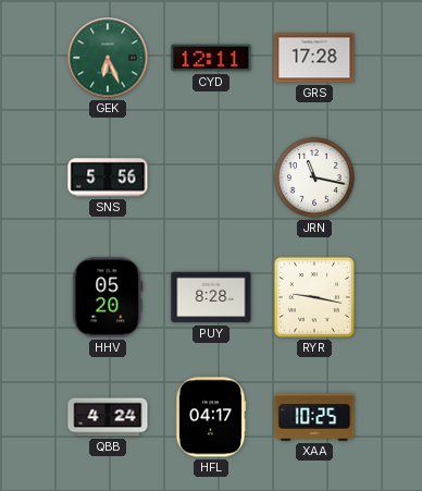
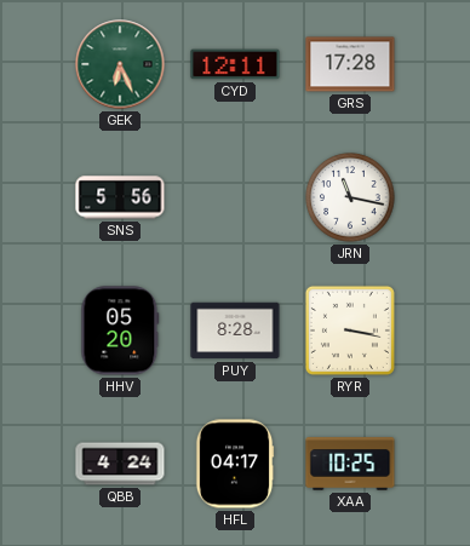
RYR: 9:17 -> 3:17 (350, 331)
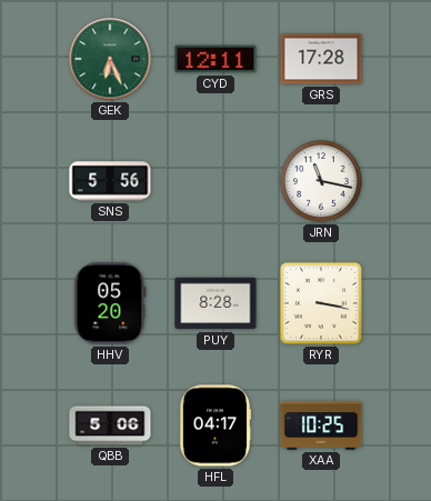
QBB: 4:24 -> 5:06 (110, 425)
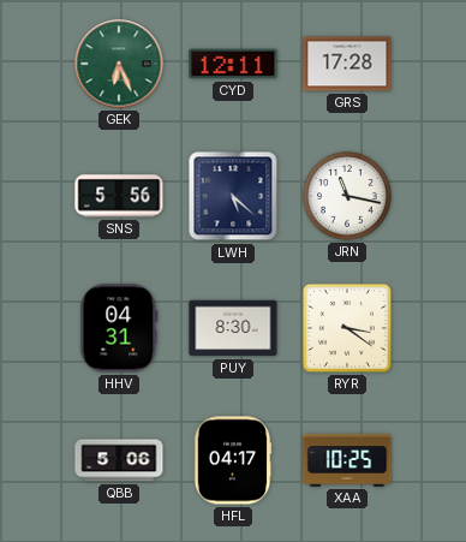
LWH: none -> 5:22 (233, 196)
HHV: 05:20 -> 04:31 (119, 328)
PUY: 8:28 -> 8:30 (233, 328)
RYR: 3:17 -> 3:21 (347, 328)
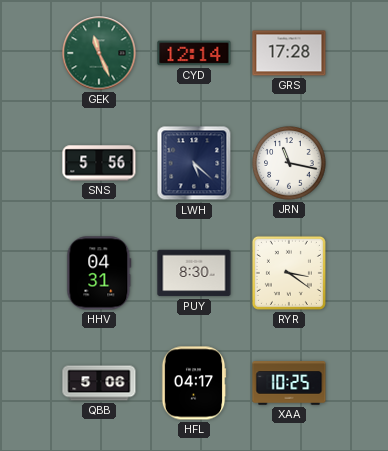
GEK: 6:26 -> 11:26 (99, 53)
CYD: 12:11 -> 12:14 (194, 53)
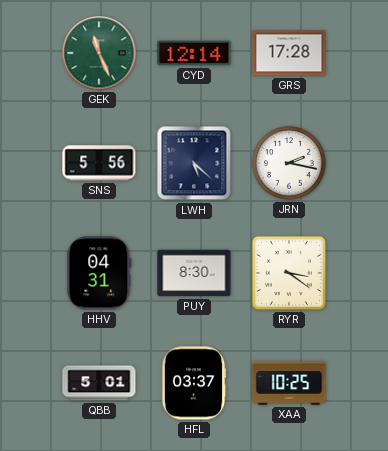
JRN: 11:17 -> 2:17 (289, 163)
QBB: 5:06 -> 5:01 (99, 383)
HFL: 04:17 -> 03:37 (194, 383)
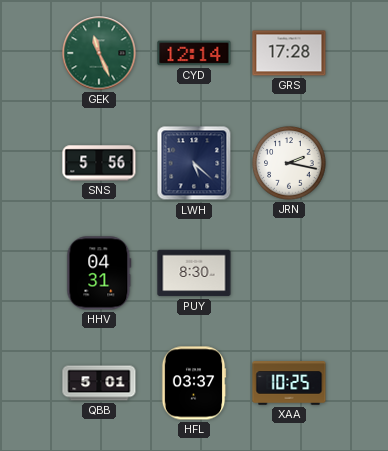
RYR: 3:21 -> none (289, 273)
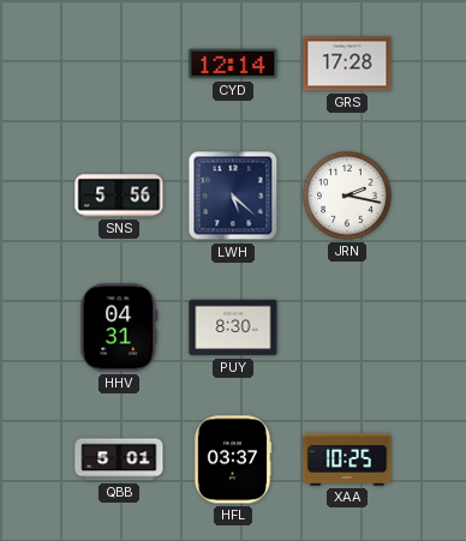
GEK: 11:26 -> none (99, 53)
